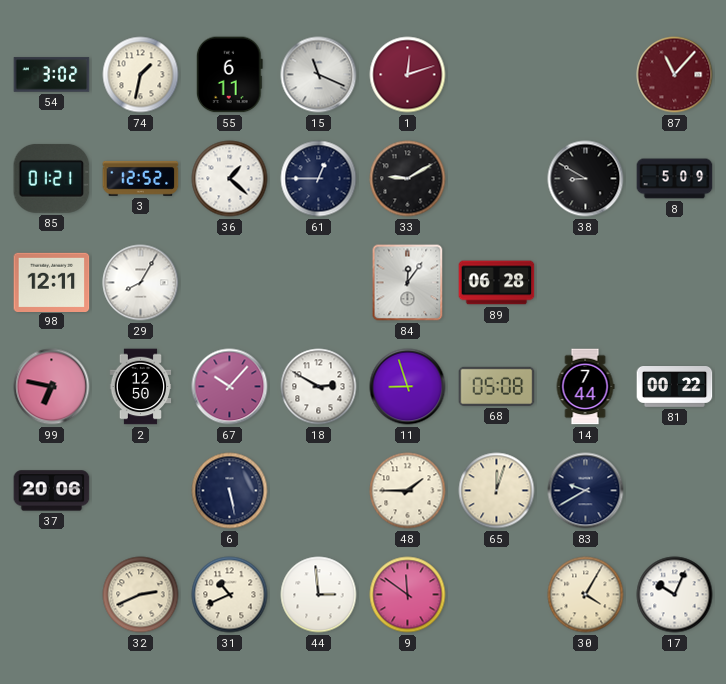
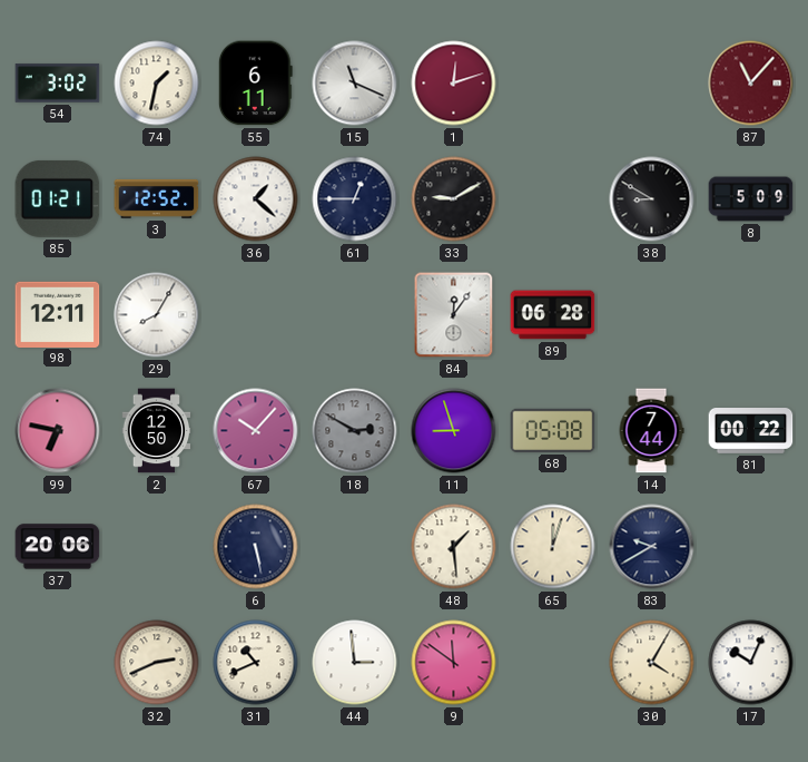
18 dial: white -> grey (355, 431)
48: 1:45 -> 1:29 (454, 547)
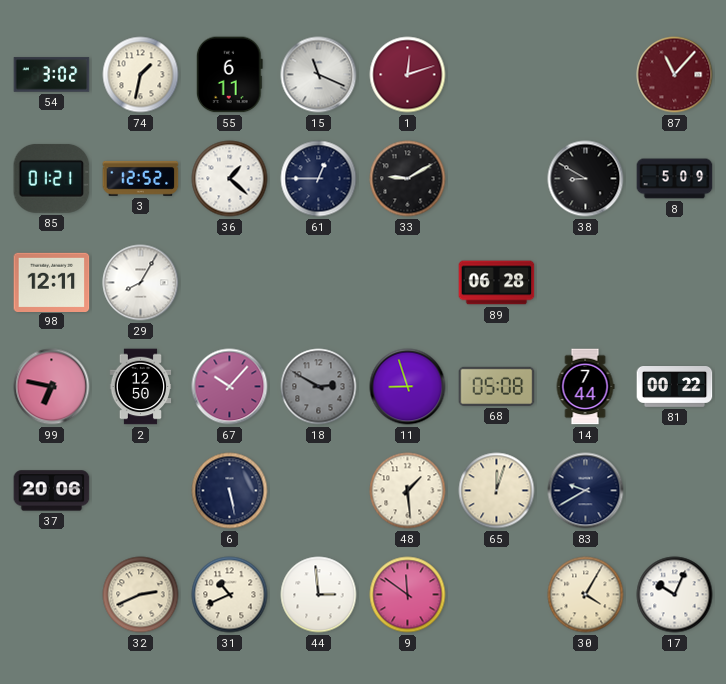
84: 12:06 -> none (454, 315)
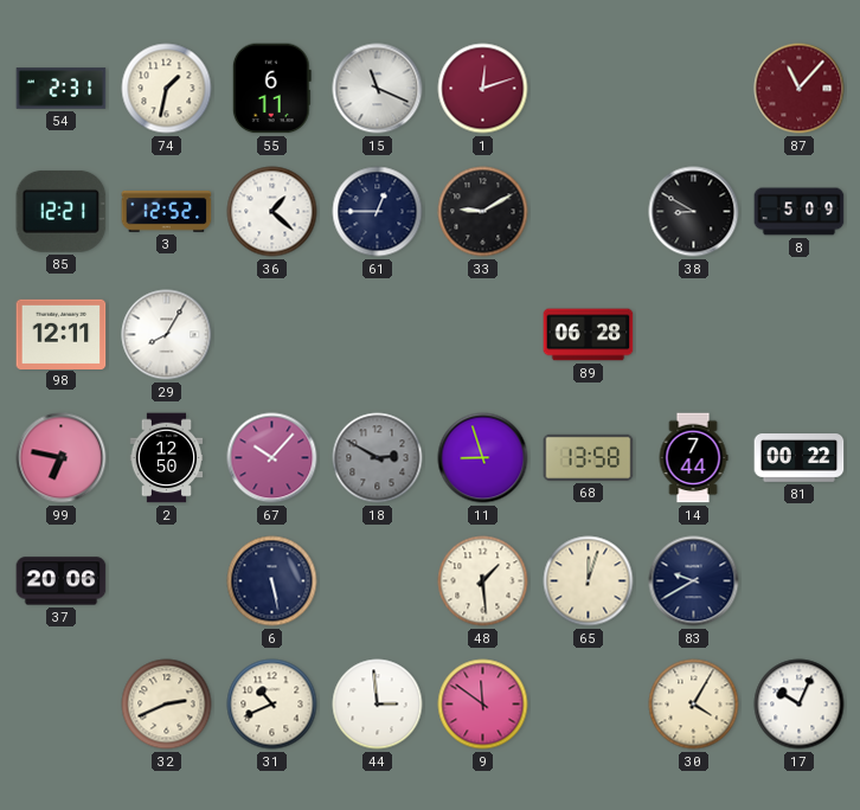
54: 3:02 -> 2:31 (62, 89)
85: 01:21 -> 12:21 (62, 211)
68: 05:08 -> 13:58 (589, 457)
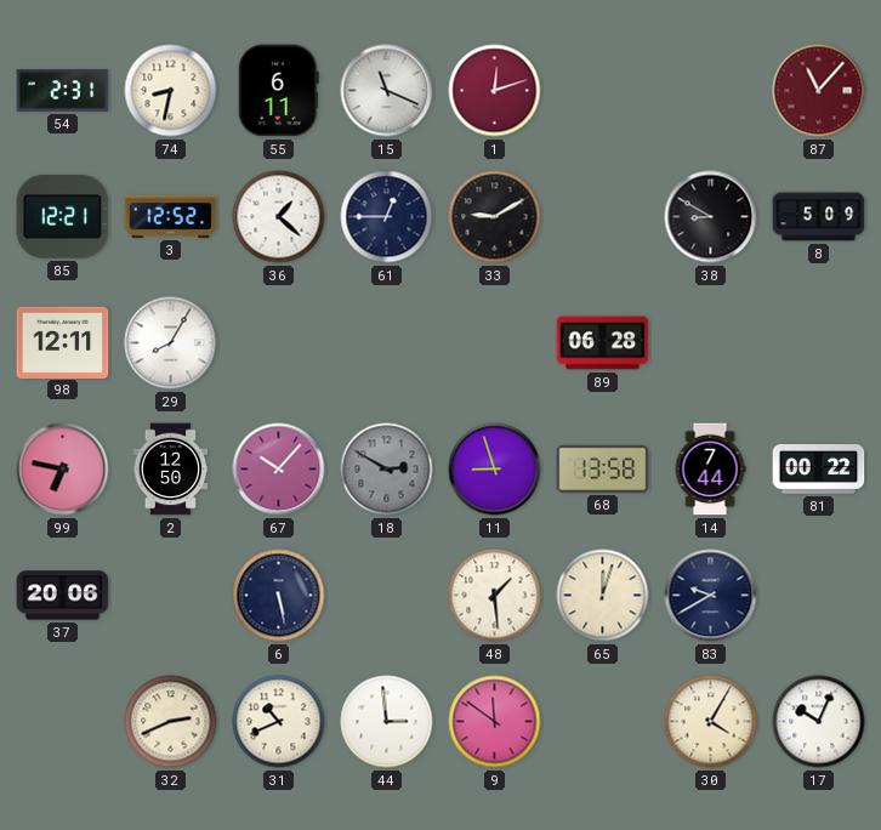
74: 1:32 -> 8:32 (171, 91)
